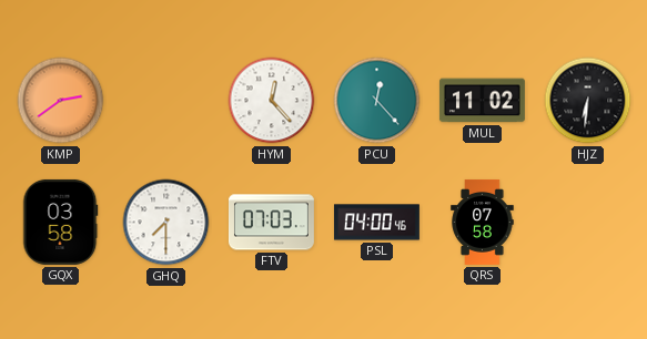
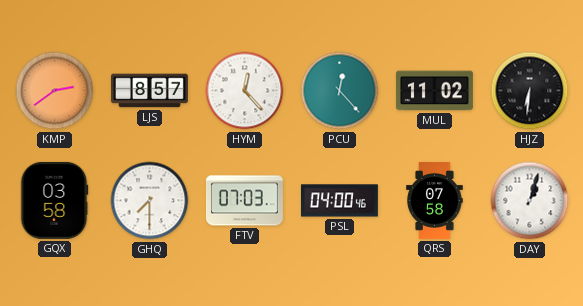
LJS: none -> 8:57 (149, 91)
DAY: none -> 1:03 (530, 201)
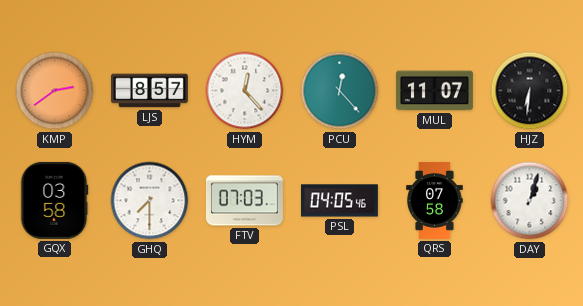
MUL: 11:02 -> 11:07 (434, 91)
PSL: 04:00 -> 04:05 (339, 201)
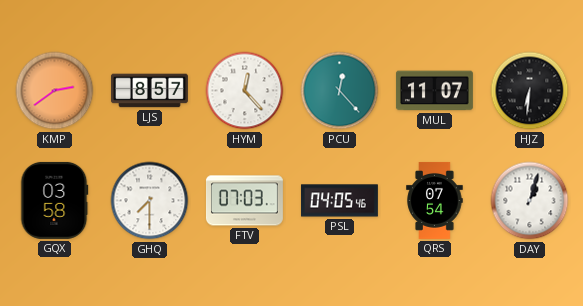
QRS: 07:58 -> 07:54 (435, 200)
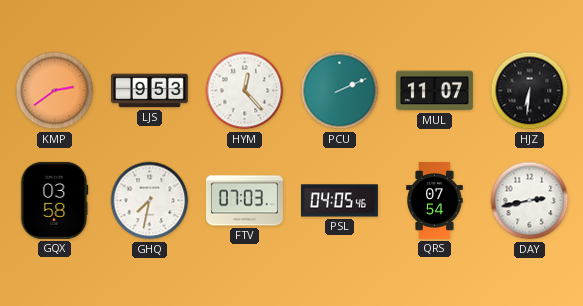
LJS: 8:57 -> 9:53 (149, 91)
PCU: 12:23 -> 2:11 (340, 91)
GHQ: 7:30 -> 7:32 (150, 201)
DAY: 1:03 -> 2:43 (530, 201)
